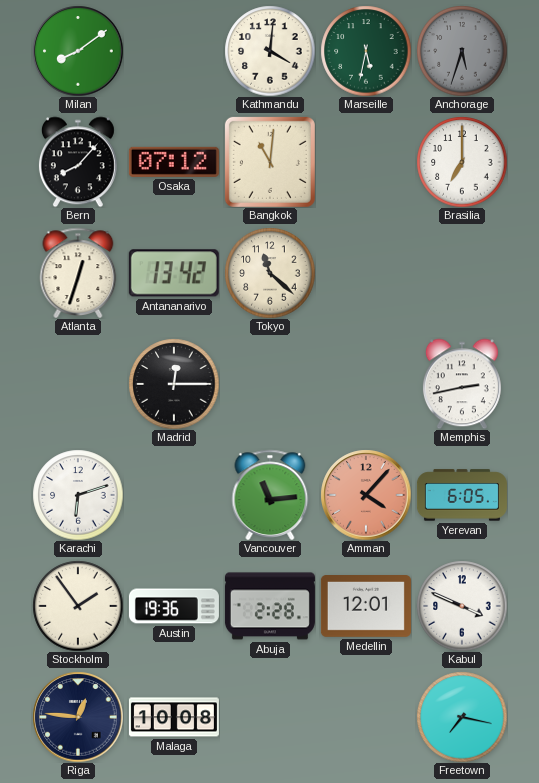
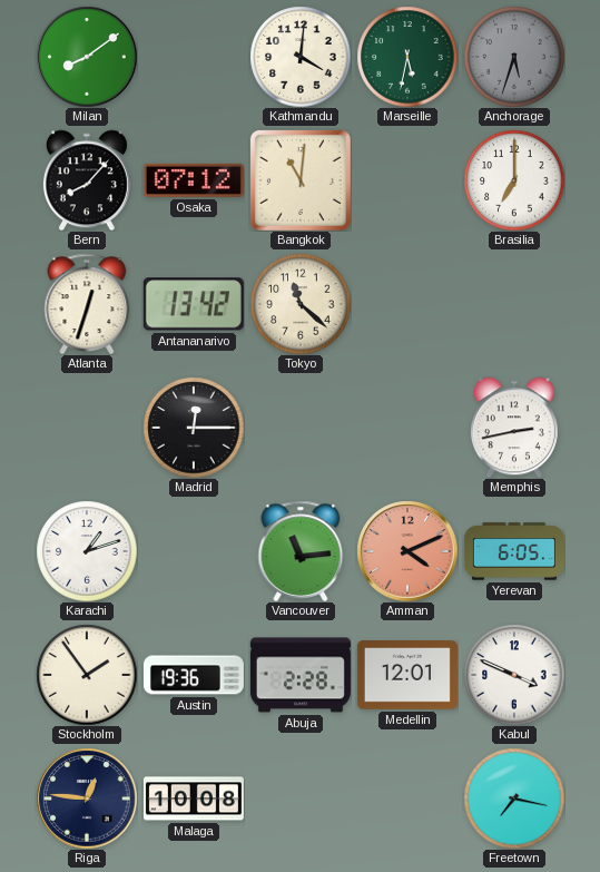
Karachi: 6:12 -> 1:12 (87, 551)
Amman: 4:07 -> 4:11 (407, 551)
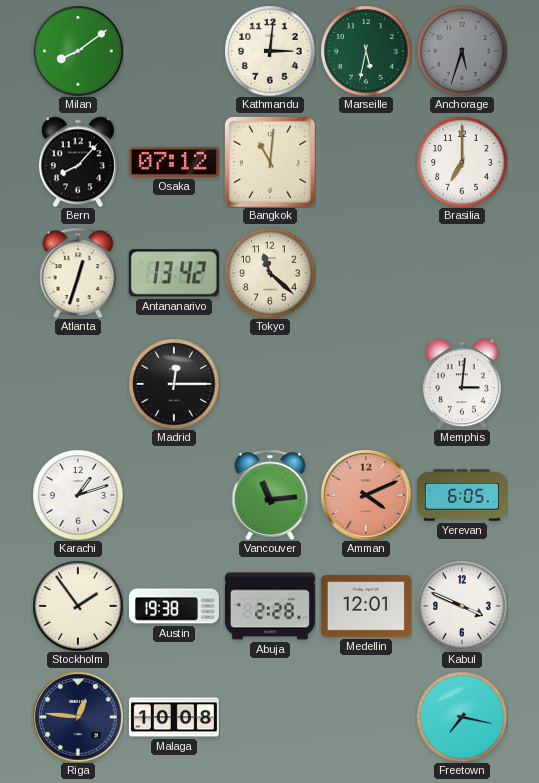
Kathmandu: 4:01 -> 3:01 (270, 51)
Memphis: 2:43 -> 3:01 (462, 384)
Austin: 19:36 -> 19:38 (174, 606)
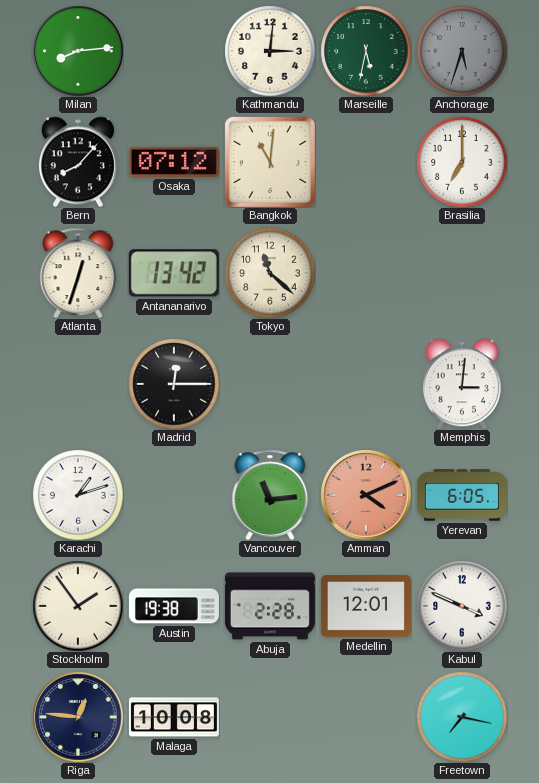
Milan: 8:09 -> 8:14 (78, 51)
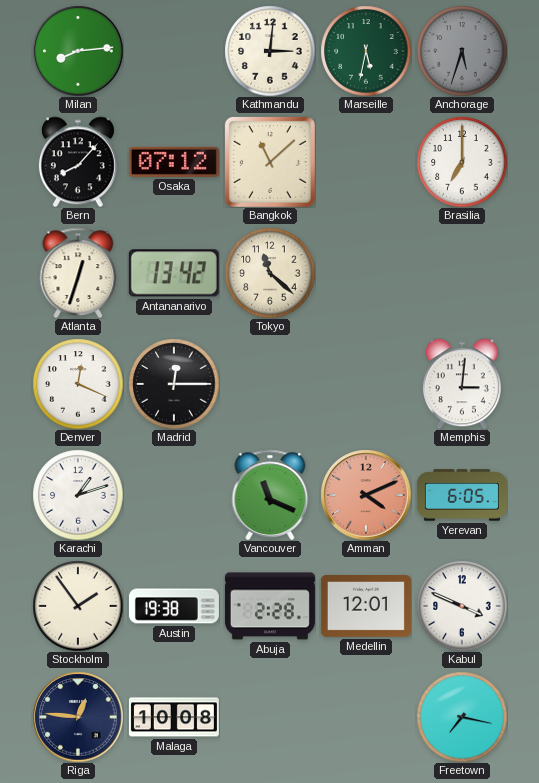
Bangkok: 11:01 -> 11:08 (270, 162)
Denver: none -> 12:19 (78, 384)
Vancouver: 11:14 -> 11:19 (270, 494)
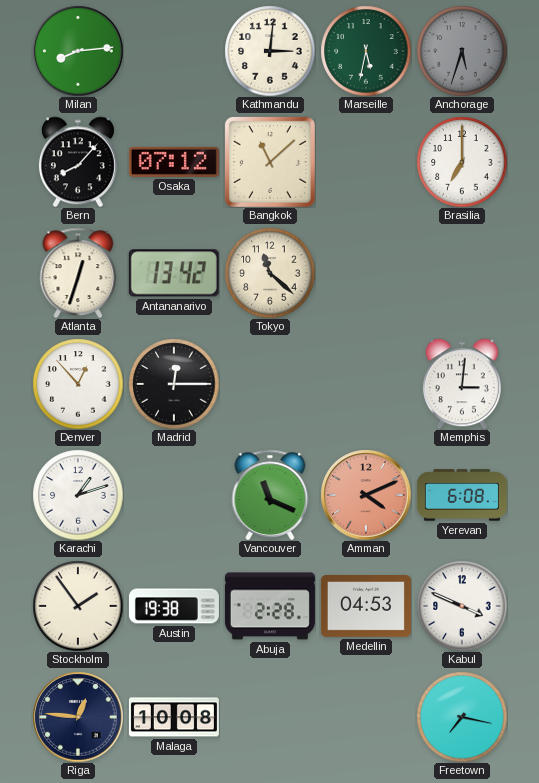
Denver: 12:19 -> 12:53 (78, 384)
Yerevan: 6:05 -> 6:08 (462, 495)
Medellin: 12:01 -> 04:53 (366, 607)
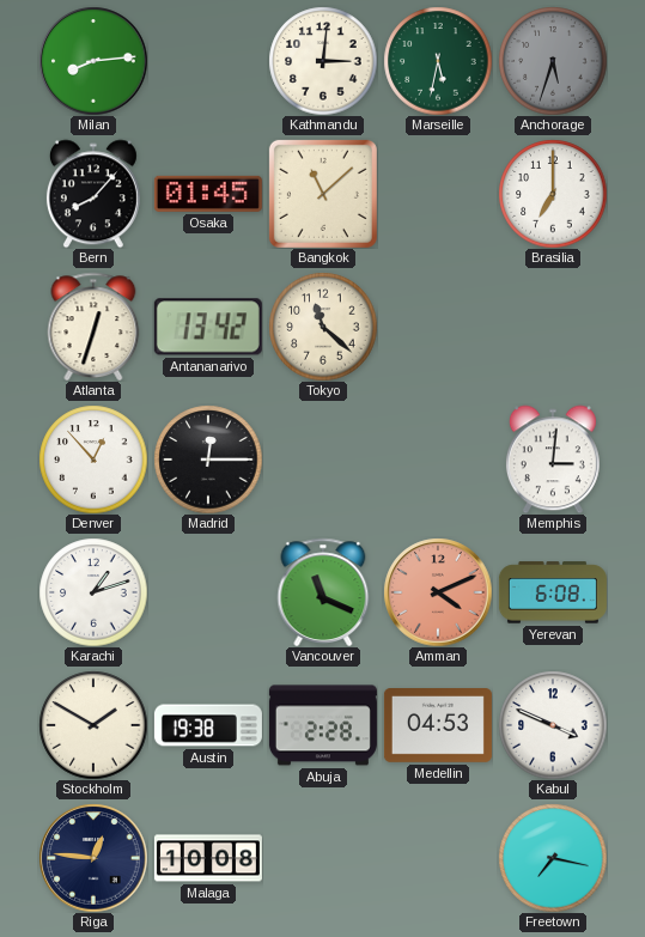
Osaka: 07:12 -> 01:45 (208, 194)
Stockholm: 1:54 -> 1:50 (93, 725)
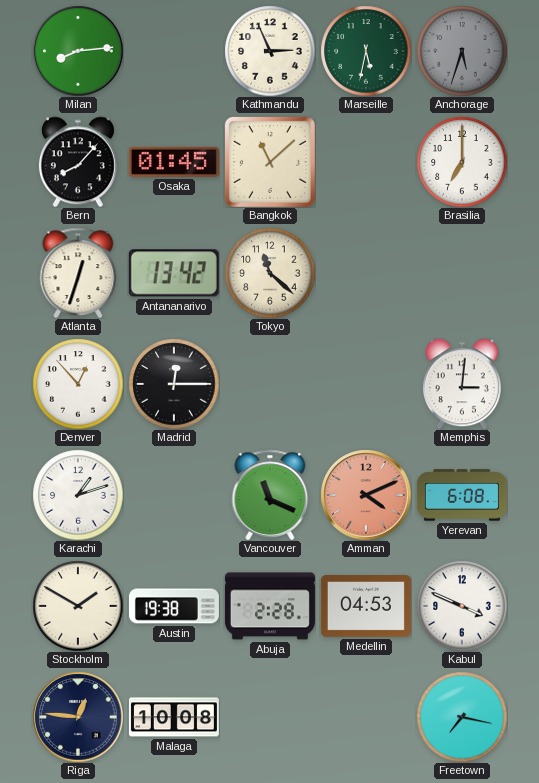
Kathmandu: 3:01 -> 2:56 (270, 51)
